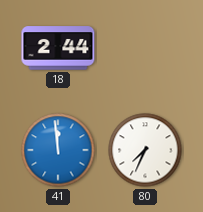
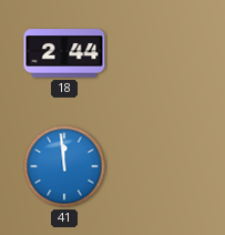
80: 7:34 -> none (145, 150)
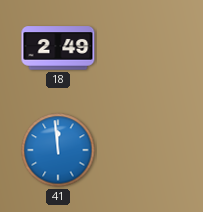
18: 2:44 -> 2:49 (58, 48)
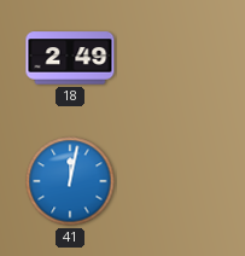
41: 11:59 -> 12:02 (70, 181)
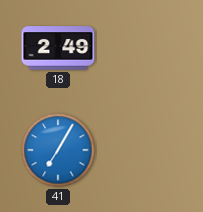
41: 12:02 -> 7:05 (58, 150)
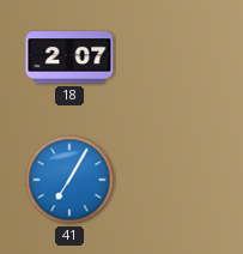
18: 2:49 -> 2:07 (69, 58)
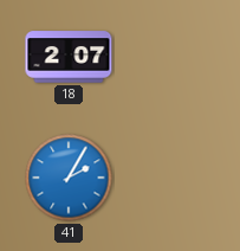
41: 7:05 -> 2:05 (69, 178)
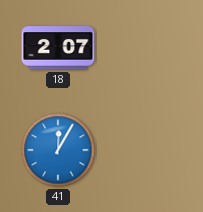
41: 2:05 -> 12:05 (58, 150)
